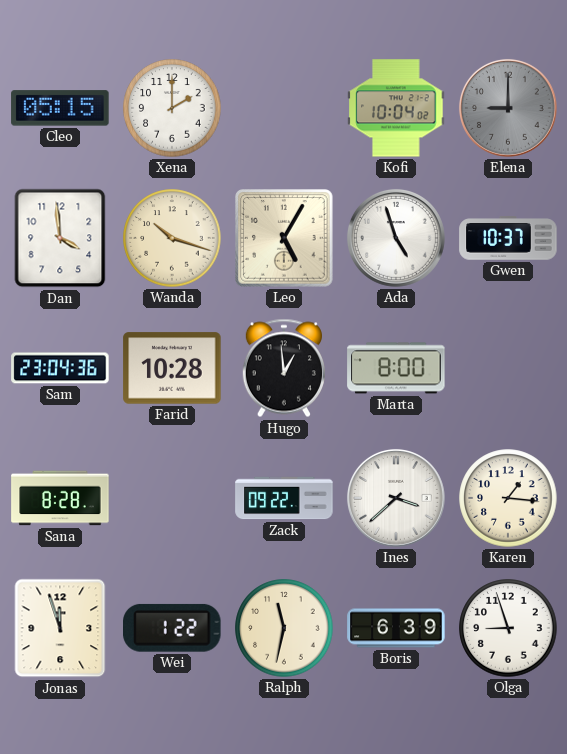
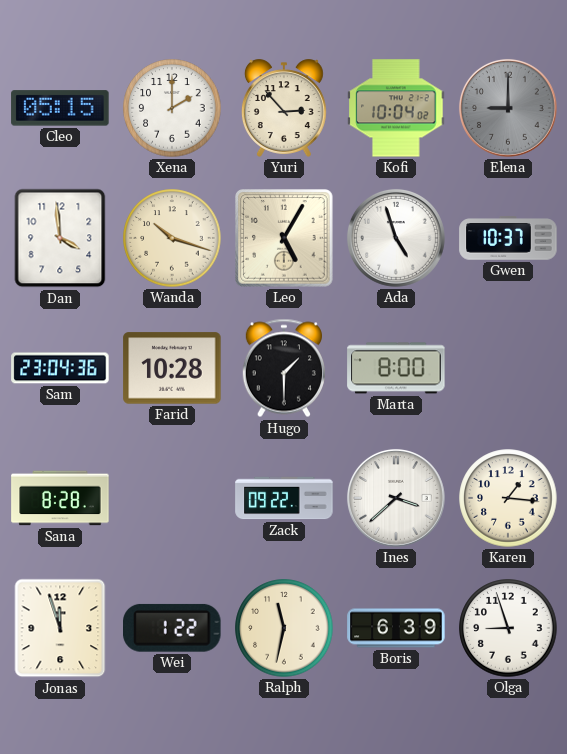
Yuri: none -> 2:53 (284, 108)
Hugo: 12:59 -> 1:30 (284, 368)
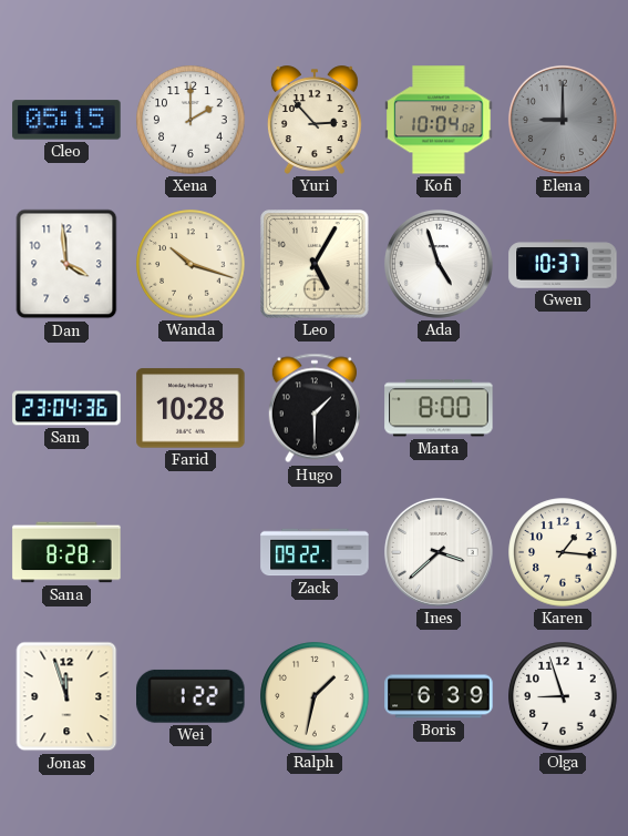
Ralph: 11:32 -> 1:32 (315, 696)
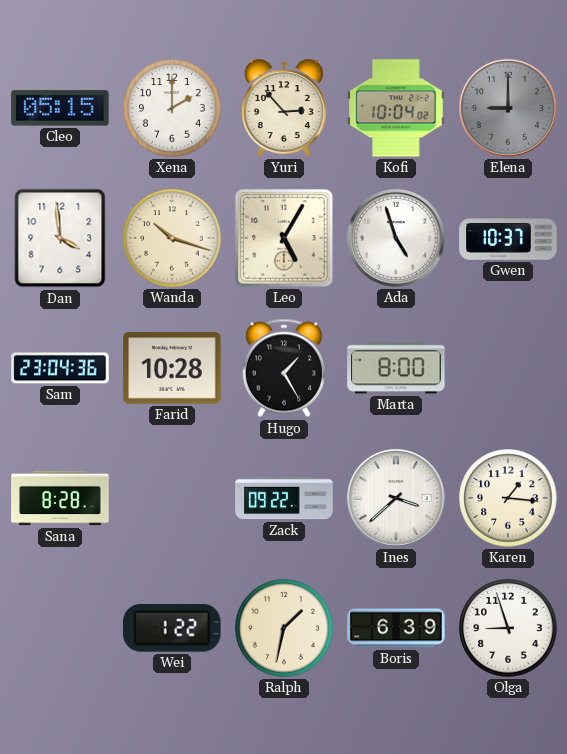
Hugo: 1:30 -> 1:25 (284, 368)
Jonas: 11:57 -> none (66, 696)
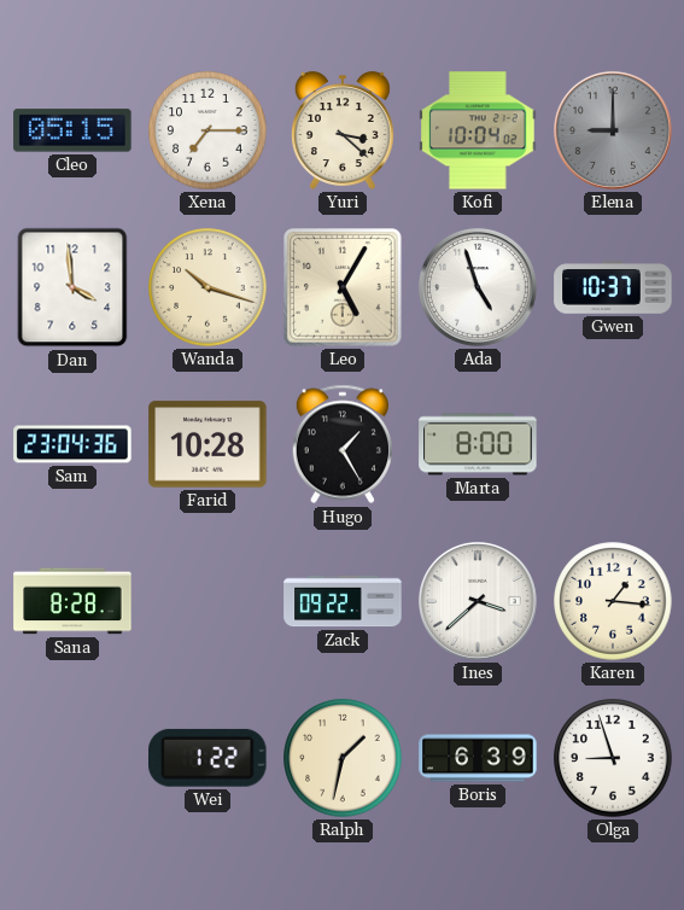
Xena: 2:00 -> 7:15 (207, 130)
Yuri: 2:53 -> 3:22 (343, 130)
